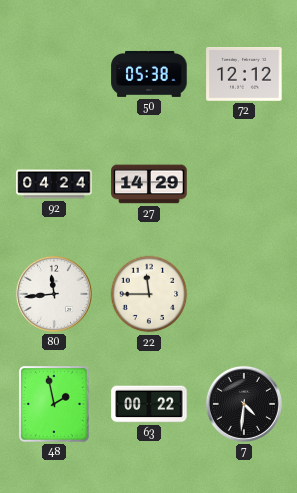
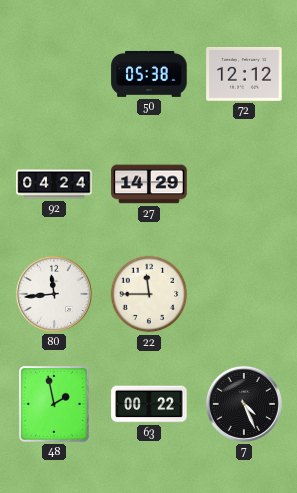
7: 4:31 -> 4:26 (244, 404)
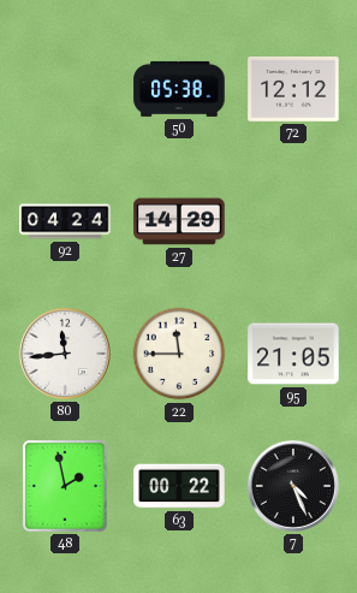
95: none -> 21:05 (293, 354)
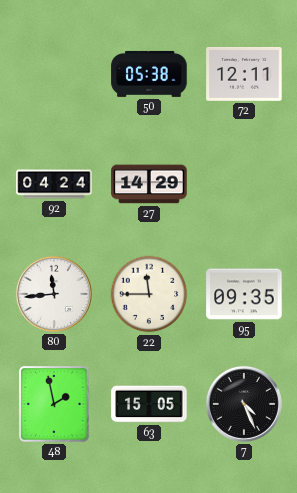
72: 12:12 -> 12:11 (244, 75)
95: 21:05 -> 09:35 (244, 294)
63: 00:22 -> 15:05 (149, 404)
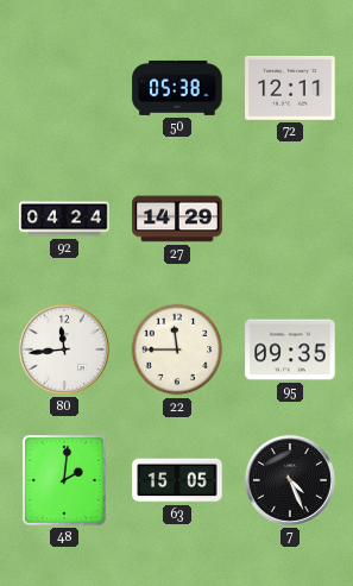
48: 1:58 -> 2:01 (64, 480)
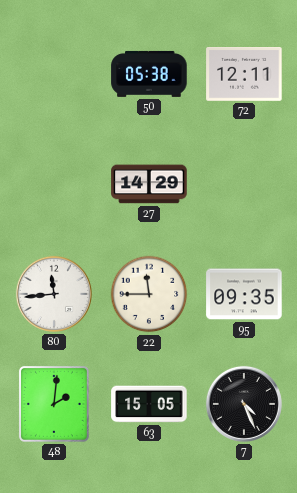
92: 04:24 -> none (64, 219)
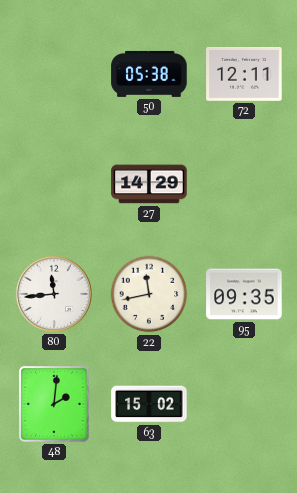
22: 11:45 -> 11:43 (149, 294)
63: 15:05 -> 15:02 (149, 404)
7: 4:26 -> none (244, 404)
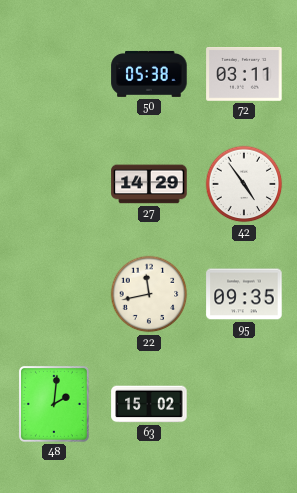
72: 12:11 -> 03:11 (244, 75)
42: none -> 4:54 (244, 184)
80: 11:44 -> none (54, 294)
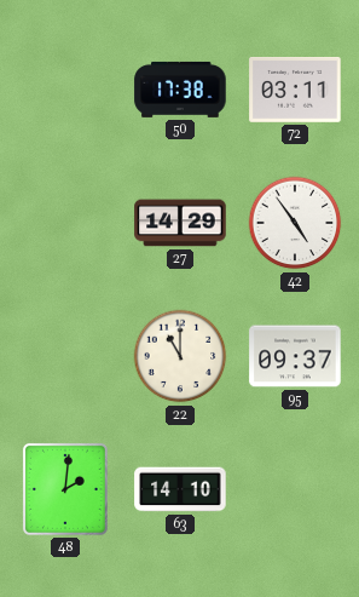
50: 05:38 -> 17:38 (180, 90)
22: 11:43 -> 11:00 (180, 356)
95: 09:35 -> 09:37 (295, 356)
63: 15:02 -> 14:10 (180, 489)
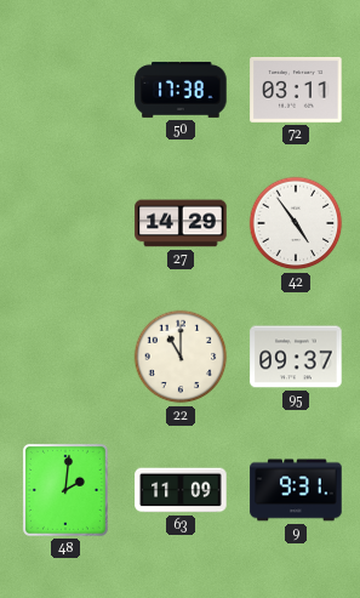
63: 14:10 -> 11:09 (181, 490)
9: none -> 9:31 (296, 490)
